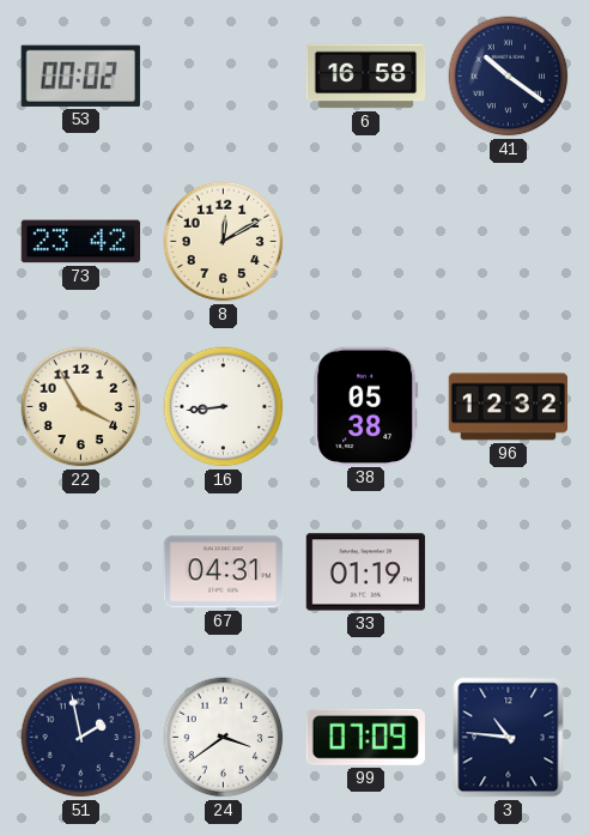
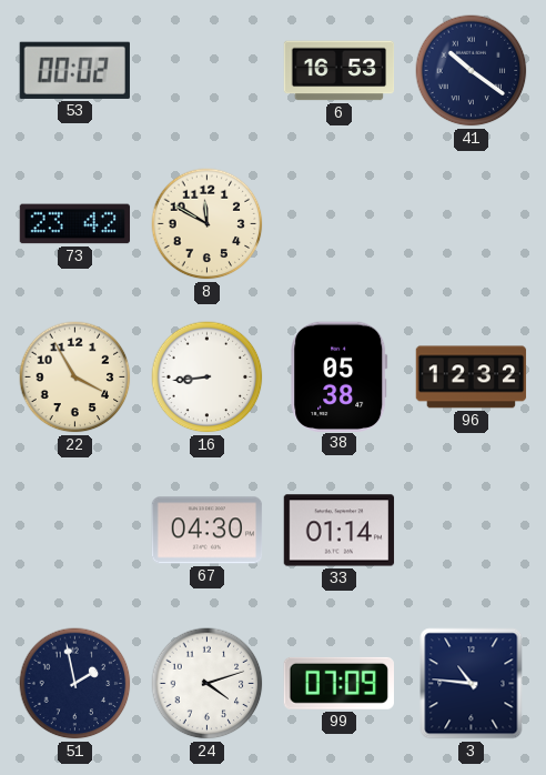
6: 16:58 -> 16:53 (340, 71)
8: 12:10 -> 11:50 (208, 224)
67: 04:31 -> 04:30 (208, 531)
33: 01:19 -> 01:14 (340, 531)
24: 3:39 -> 4:12 (208, 684)
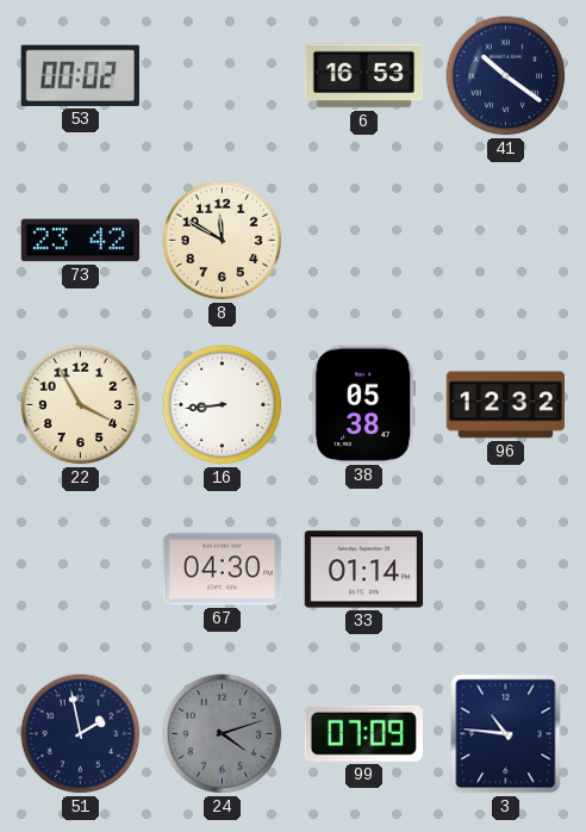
24 dial: white -> grey (223, 734)
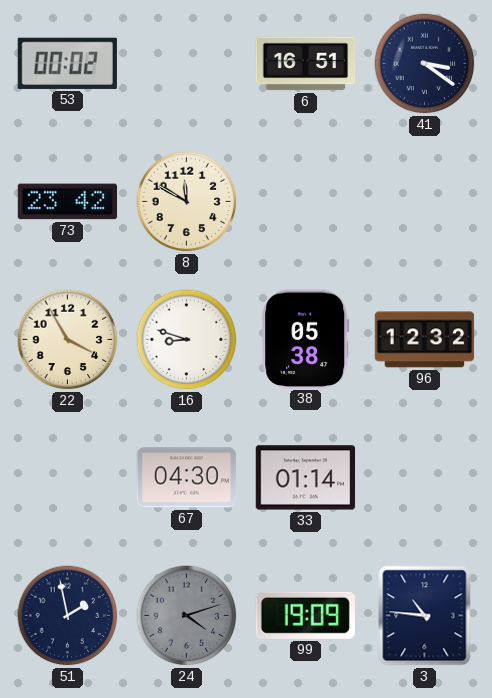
6: 16:53 -> 16:51 (306, 64)
41: 10:21 -> 3:21 (425, 64)
16: 8:44 -> 8:48 (187, 340)
99: 07:09 -> 19:09 (305, 615)
